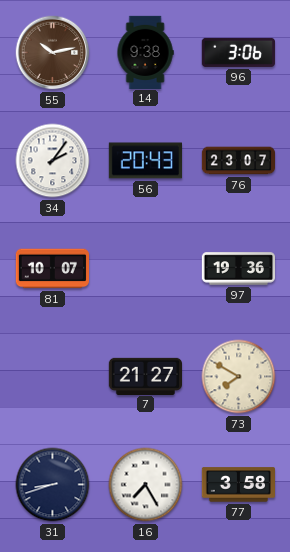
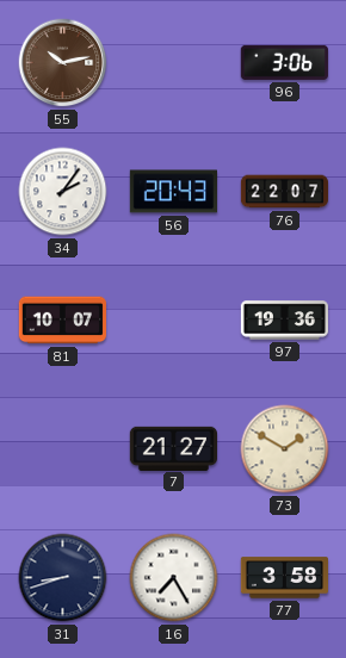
14: 9:38 -> none (145, 52)
76: 23:07 -> 22:07 (285, 192)
73: 7:50 -> 1:50 (285, 449)
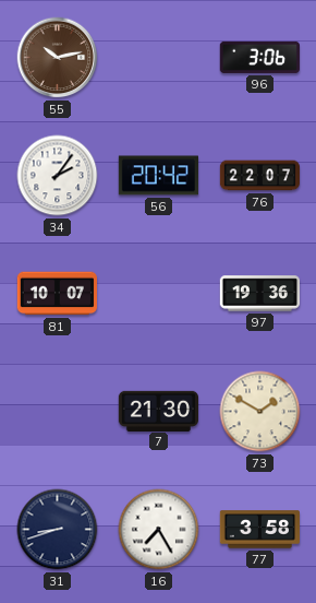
56: 20:43 -> 20:42 (158, 176)
7: 21:27 -> 21:30 (158, 411)
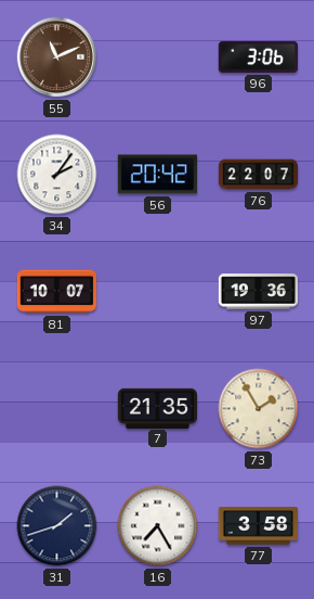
55: 10:13 -> 11:11 (57, 58)
7: 21:30 -> 21:35 (157, 408)
73: 1:50 -> 1:55 (259, 409)
31: 8:42 -> 1:42 (57, 526)
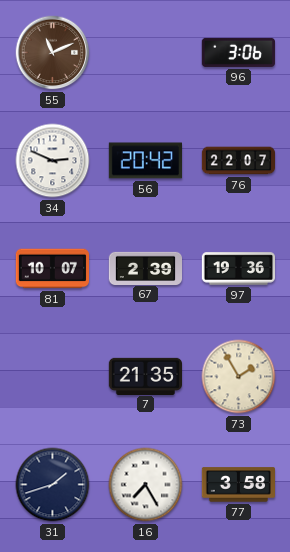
34: 2:06 -> 2:49 (53, 161)
67: none -> 2:39 (145, 268)
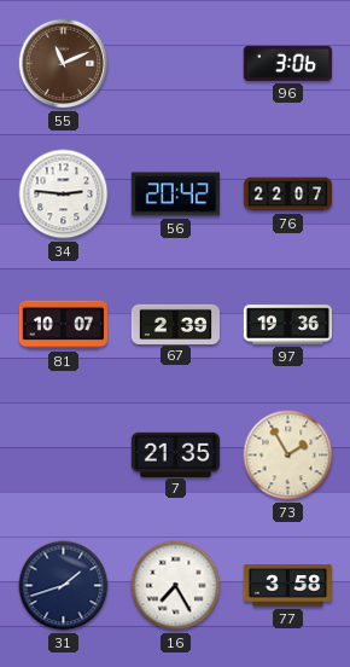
34: 2:49 -> 2:46 (64, 195)
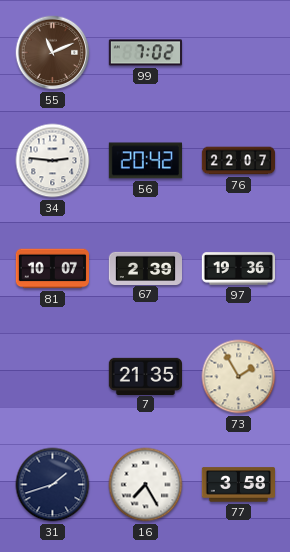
99: none -> 7:02 (145, 53)
96: 3:06 -> none (287, 63)
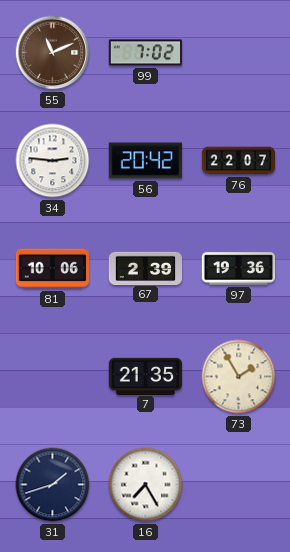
81: 10:07 -> 10:06 (52, 269)
77: 3:58 -> none (238, 485)
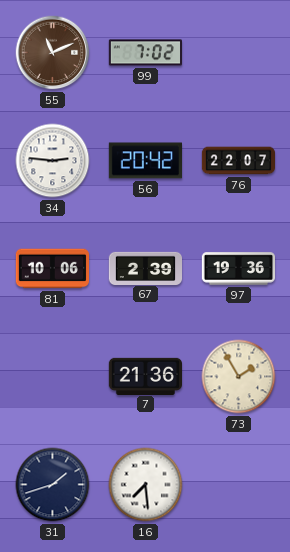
7: 21:35 -> 21:36 (145, 376)
16: 7:25 -> 7:29 (146, 485)
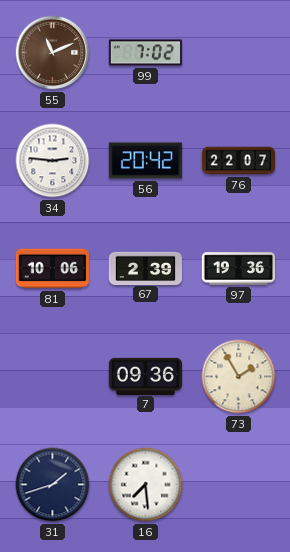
7: 21:36 -> 09:36 (145, 376)
